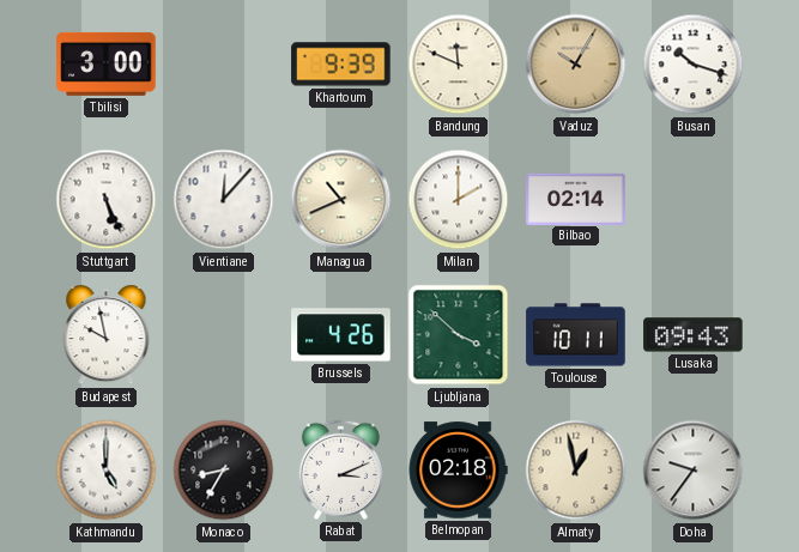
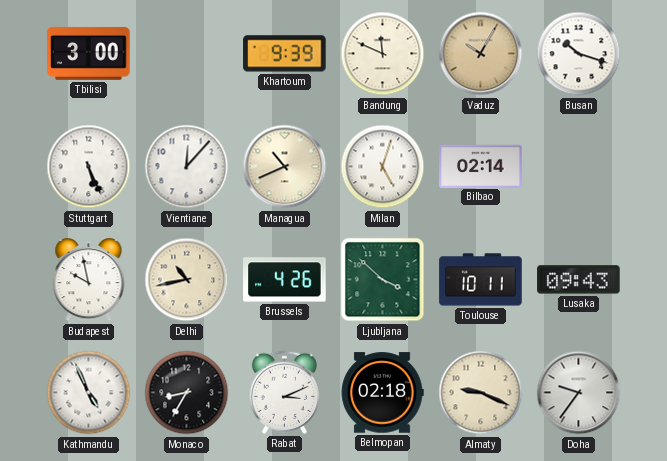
Milan: 2:00 -> 5:03 (383, 167)
Delhi: none -> 10:43 (187, 280)
Kathmandu: 5:00 -> 4:56 (89, 393)
Almaty: 12:58 -> 9:19 (481, 393)
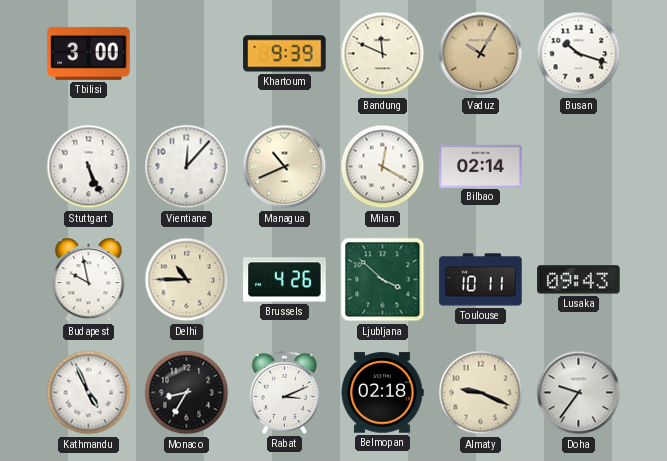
Milan: 5:03 -> 12:20 (383, 167)
Delhi: 10:43 -> 10:45 (187, 280)
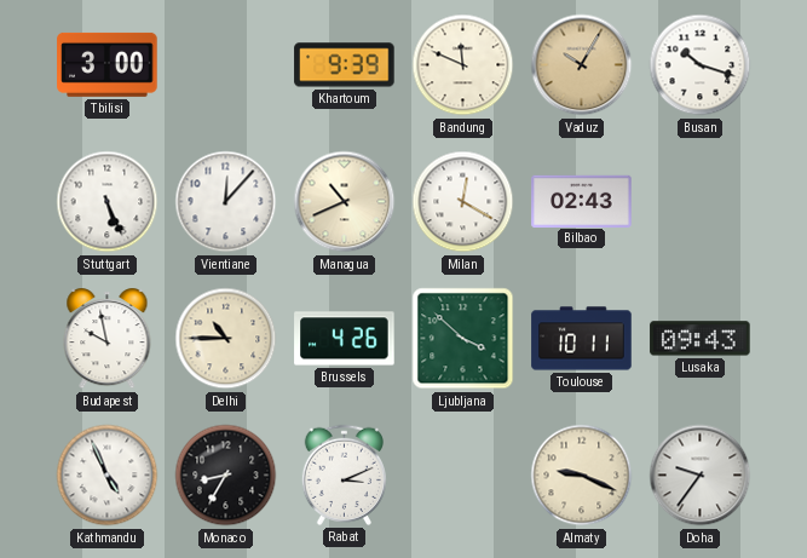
Bilbao: 02:14 -> 02:43 (582, 201)
Belmopan: 02:18 -> none (382, 393)
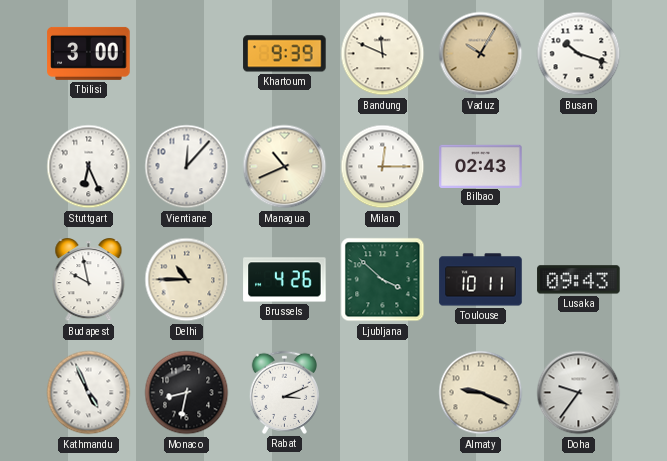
Stuttgart: 5:26 -> 6:26 (89, 167)
Milan: 12:20 -> 12:15 (383, 167)
Monaco: 8:35 -> 8:32 (187, 393)
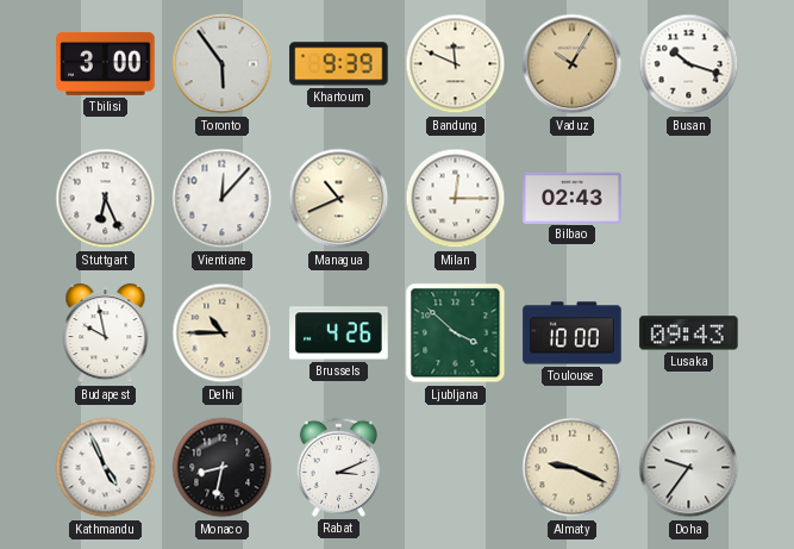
Toronto: none -> 5:54 (223, 64)
Toulouse: 10:11 -> 10:00 (573, 333)
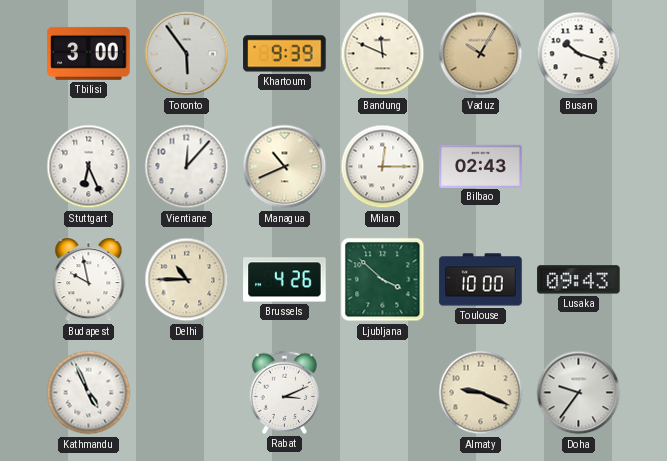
Monaco: 8:32 -> none (223, 468)
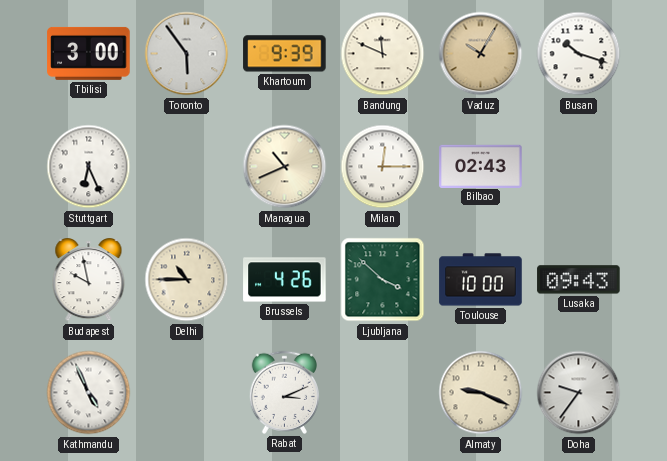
Vientiane: 12:07 -> none (187, 167)
